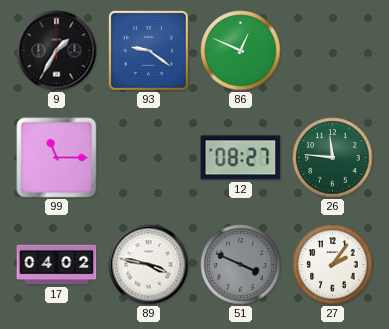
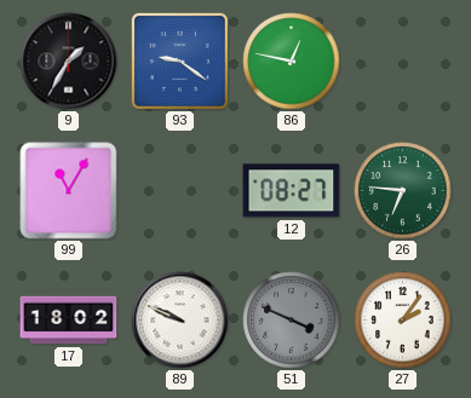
86: 12:49 -> 12:47 (292, 62)
99: 11:15 -> 11:05 (69, 191)
26: 11:46 -> 6:46 (403, 191)
17: 04:02 -> 18:02 (69, 321)
89: 3:47 -> 9:49 (180, 321)
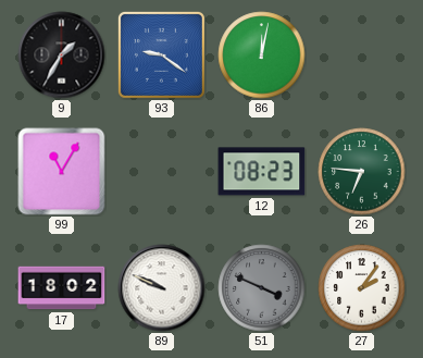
86: 12:47 -> 12:02 (262, 55)
12: 08:27 -> 08:23 (262, 172)
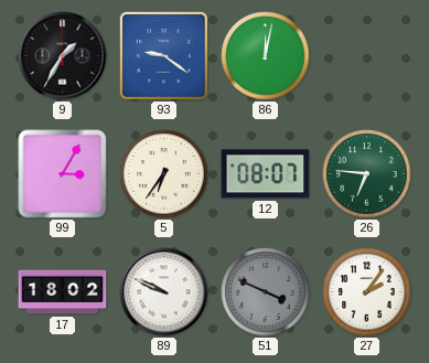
99: 11:05 -> 3:05 (63, 174)
5: none -> 6:36 (164, 174)
12: 08:23 -> 08:07 (266, 174)
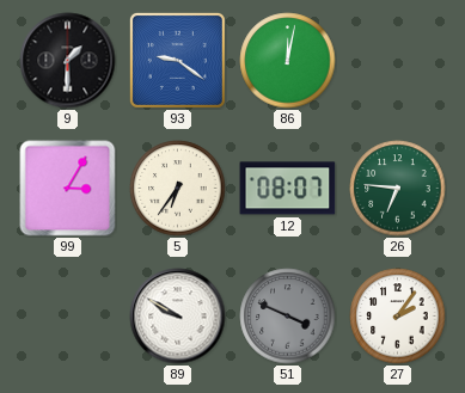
9: 1:35 -> 1:30 (68, 61)
17: 18:02 -> none (63, 292)
89: 9:49 -> 9:50 (178, 317)
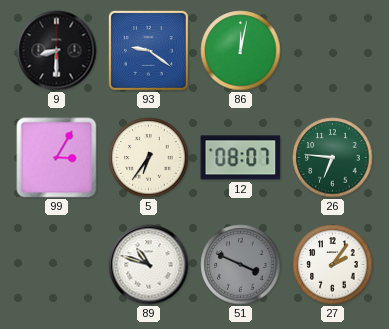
9: 1:30 -> 8:30 (57, 51)
89: 9:50 -> 10:48 (149, 265)
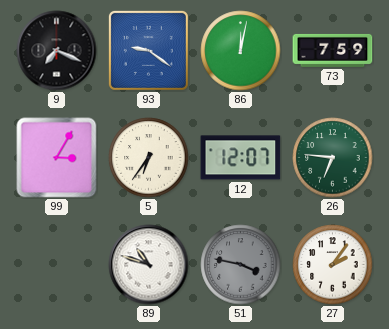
9: 8:30 -> 7:19 (57, 51)
73: none -> 7:59 (333, 50)
12: 08:07 -> 12:07 (241, 158)
51: 3:49 -> 3:47 (241, 265)
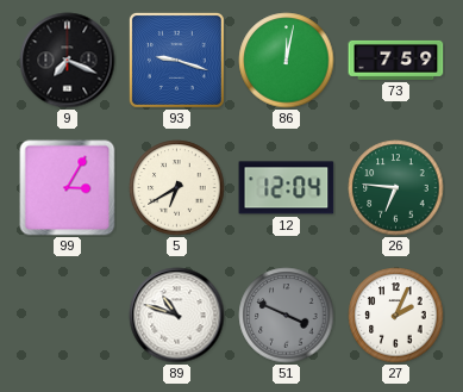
93: 9:21 -> 9:18 (176, 60)
5: 6:36 -> 6:40 (177, 188)
12: 12:07 -> 12:04 (287, 188)
51: 3:47 -> 3:49 (287, 316)
27: 2:06 -> 2:04 (396, 316)
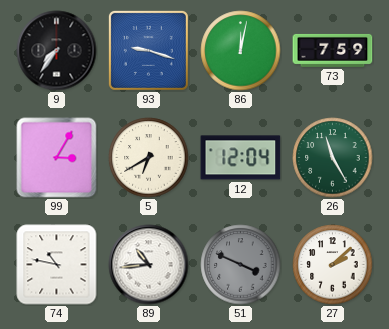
9: 7:19 -> 7:36 (57, 51)
26: 6:46 -> 11:25 (333, 158)
74: none -> 10:47 (57, 265)
89: 10:48 -> 10:44 (149, 265)
27: 2:04 -> 2:08 (333, 265)
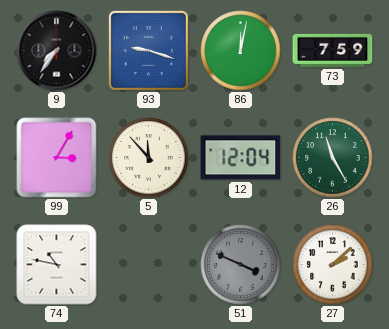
5: 6:40 -> 11:53 (149, 158)
89: 10:44 -> none (149, 265)
